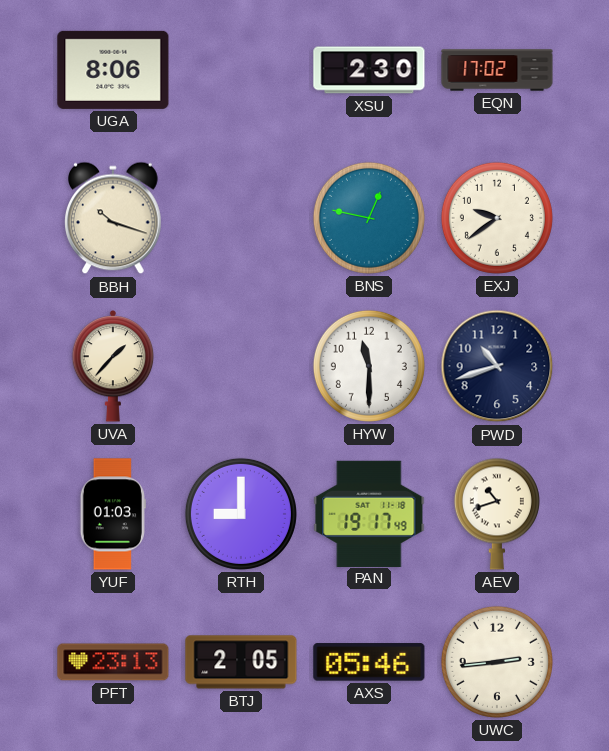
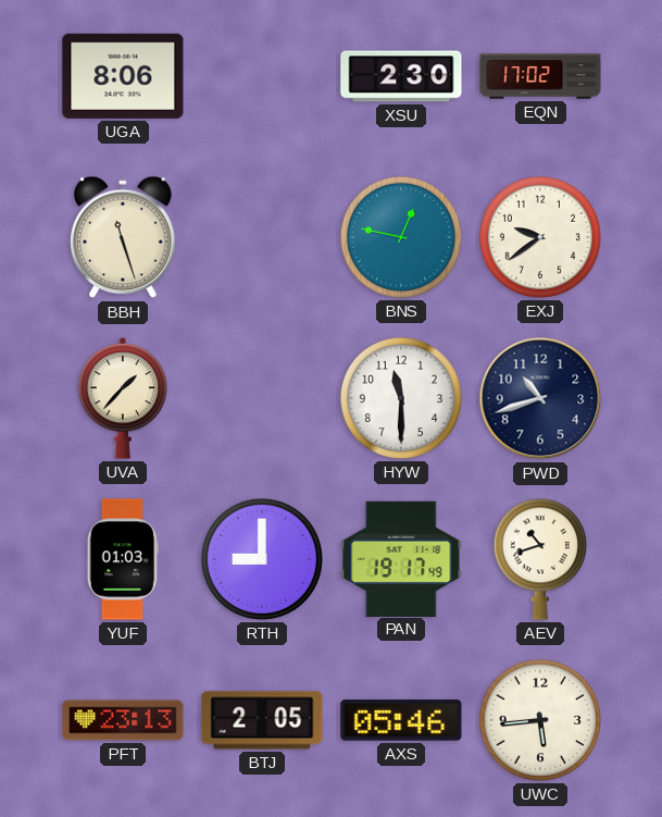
BBH: 10:18 -> 11:27 (123, 237)
UWC: 2:44 -> 5:44 (540, 720)
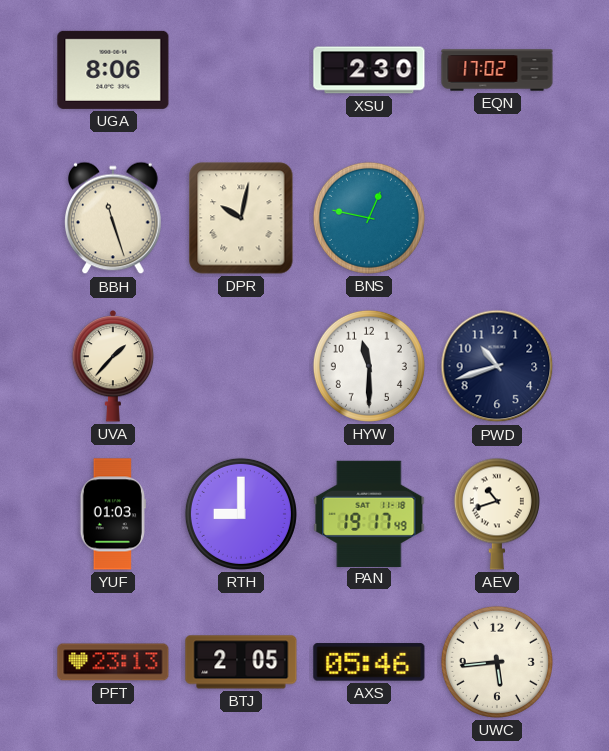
DPR: none -> 10:02 (241, 218)
EXJ: 9:39 -> none (540, 237)
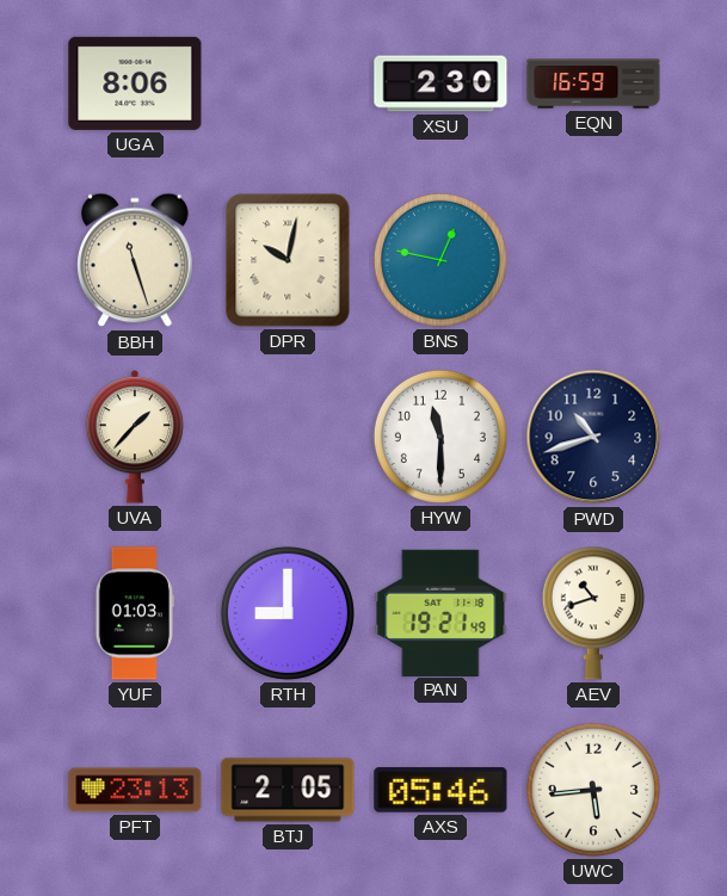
EQN: 17:02 -> 16:59 (593, 84)
PAN: 19:17 -> 19:21 (440, 612)
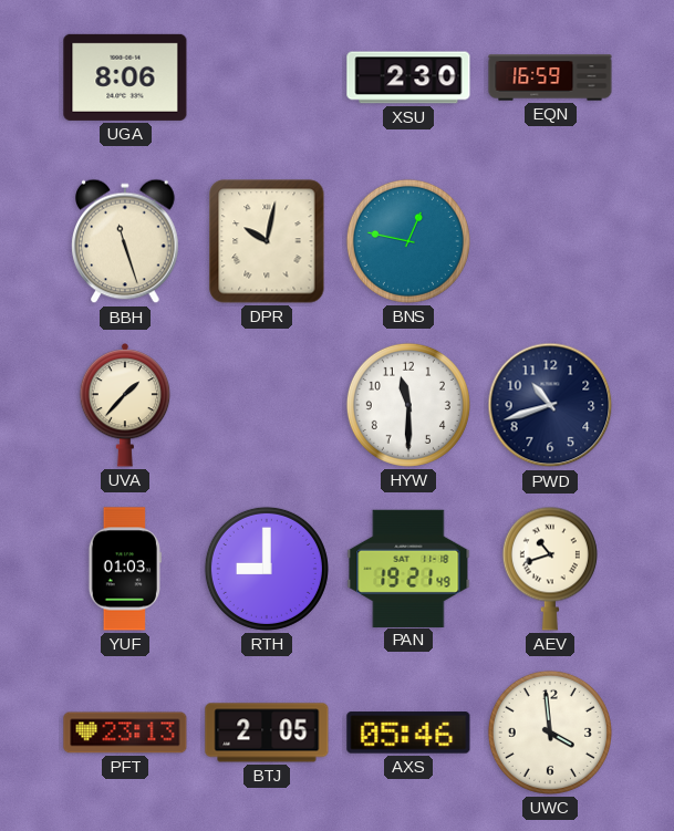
UWC: 5:44 -> 3:59 (550, 733)
